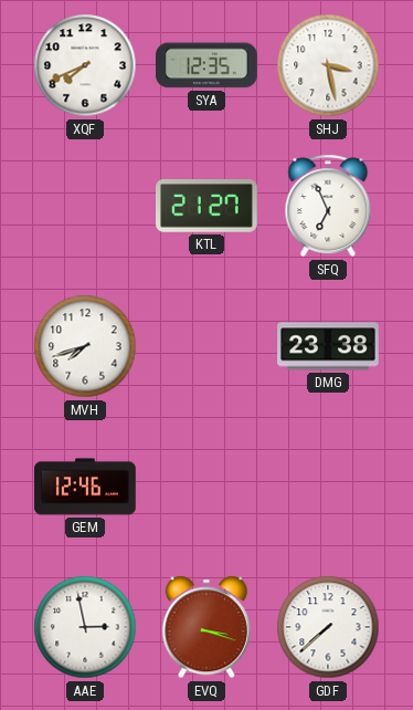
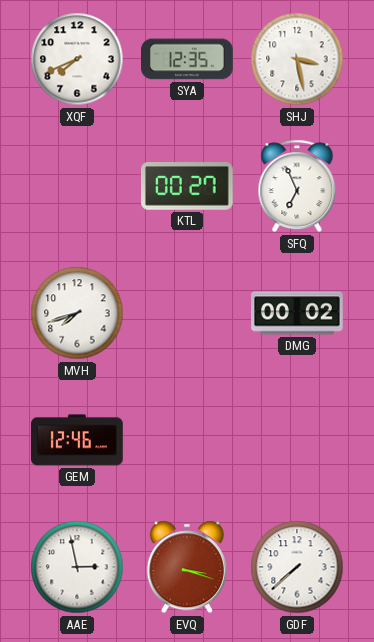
KTL: 21:27 -> 00:27 (188, 187)
DMG: 23:38 -> 00:02 (297, 313)
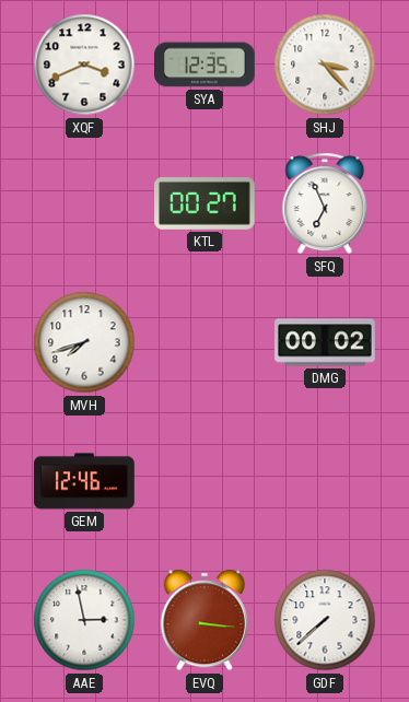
XQF: 7:41 -> 3:41 (84, 65)
SHJ: 3:28 -> 3:23 (325, 65)
EVQ: 3:18 -> 3:16 (204, 620)
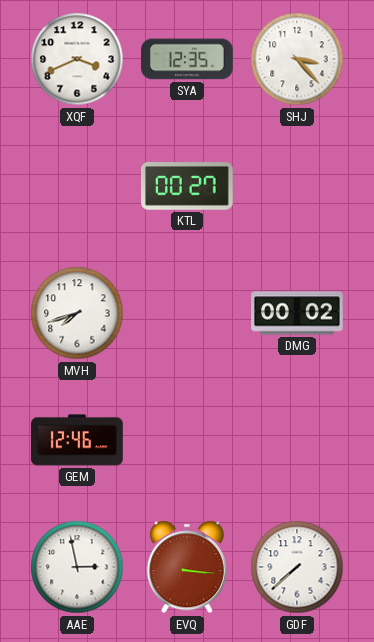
SFQ: 6:56 -> none (325, 203)
